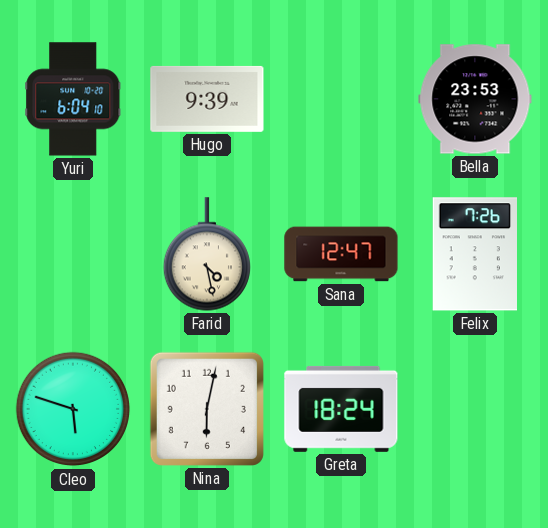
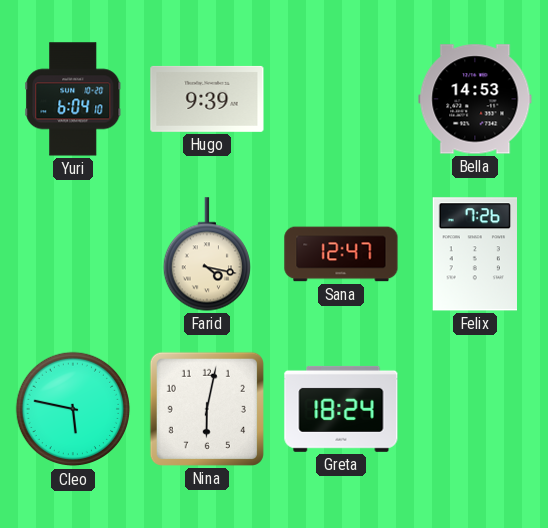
Bella: 23:53 -> 14:53 (475, 99)
Farid: 4:28 -> 4:17 (206, 254)
Cleo: 5:48 -> 5:47 (73, 409)
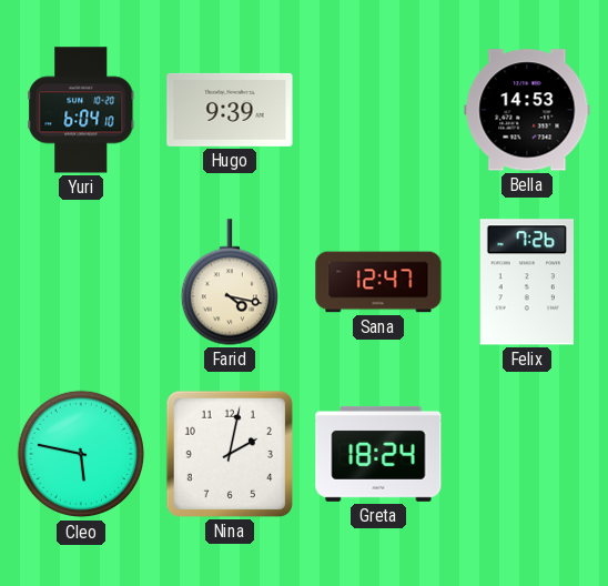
Nina: 6:02 -> 2:02 (230, 454)
